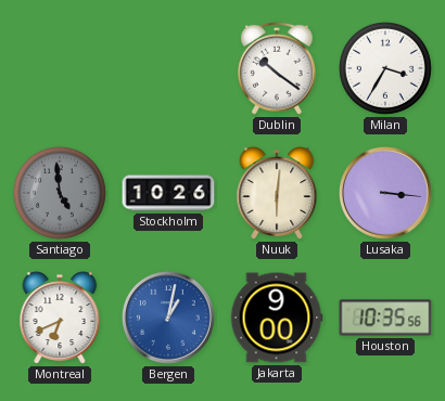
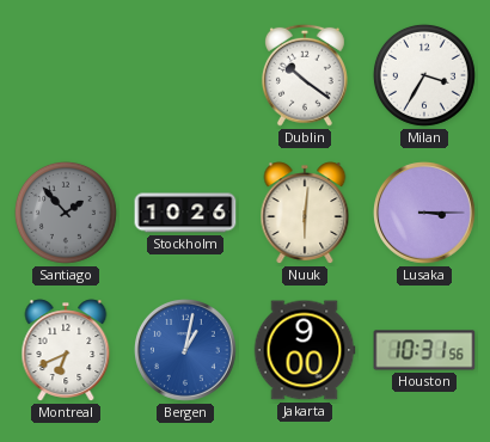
Santiago: 4:59 -> 1:53 (66, 213)
Lusaka: 3:16 -> 3:15 (425, 214)
Houston: 10:35 -> 10:31 (424, 350)
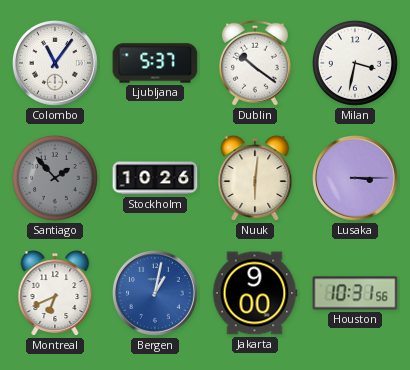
Colombo: none -> 11:06 (56, 64)
Ljubljana: none -> 5:37 (155, 63)
Milan: 3:35 -> 3:32 (355, 63)
